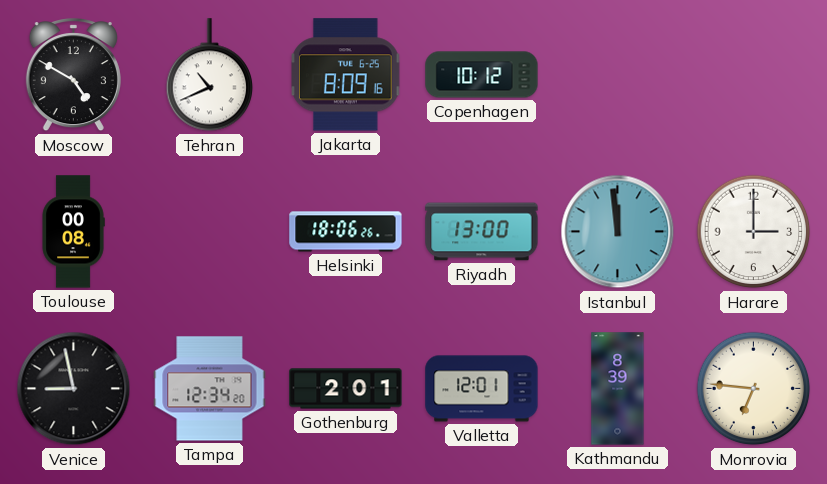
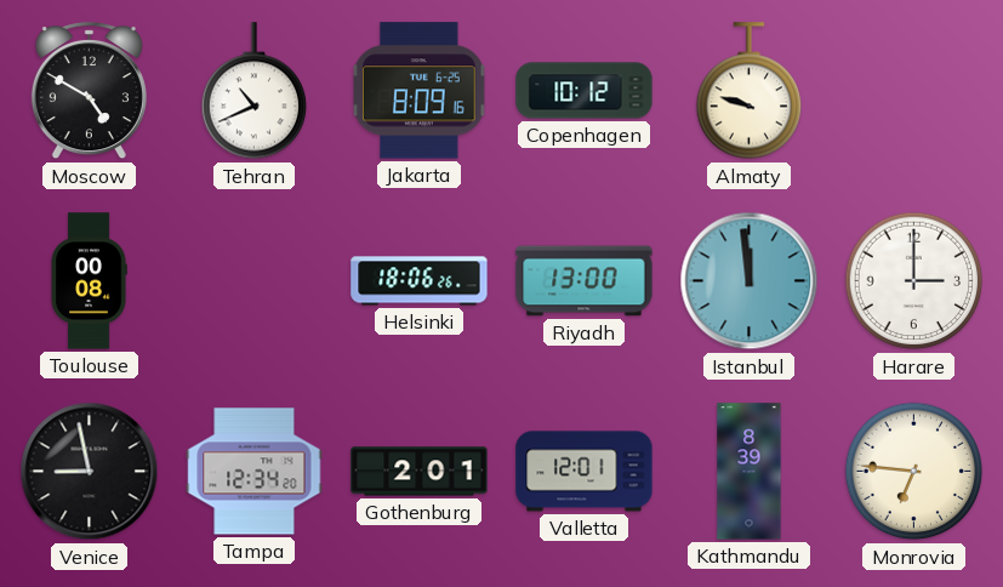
Almaty: none -> 9:48 (750, 91)
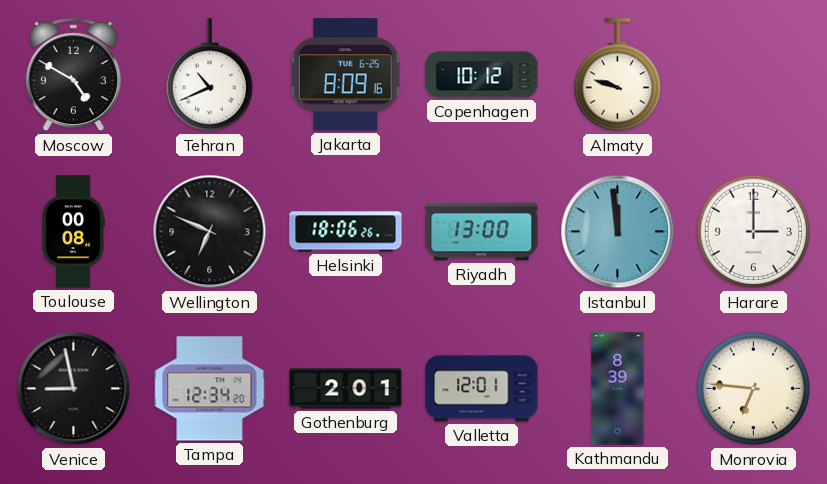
Wellington: none -> 6:49 (210, 232)
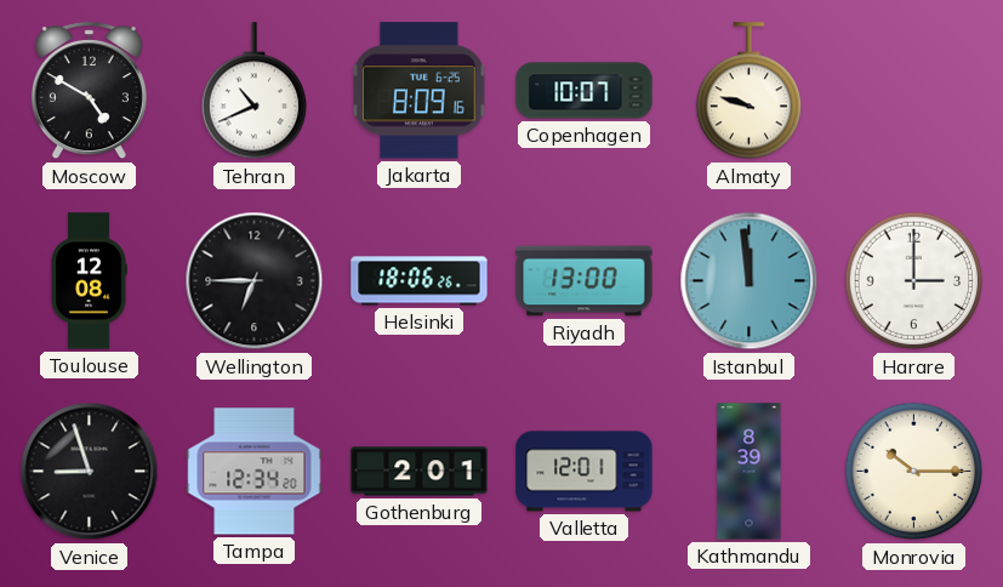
Copenhagen: 10:12 -> 10:07 (585, 91)
Toulouse: 00:08 -> 12:08 (89, 281)
Wellington: 6:49 -> 6:45 (255, 281)
Venice: 8:58 -> 8:57 (90, 472)
Monrovia: 6:46 -> 10:15 (914, 472)
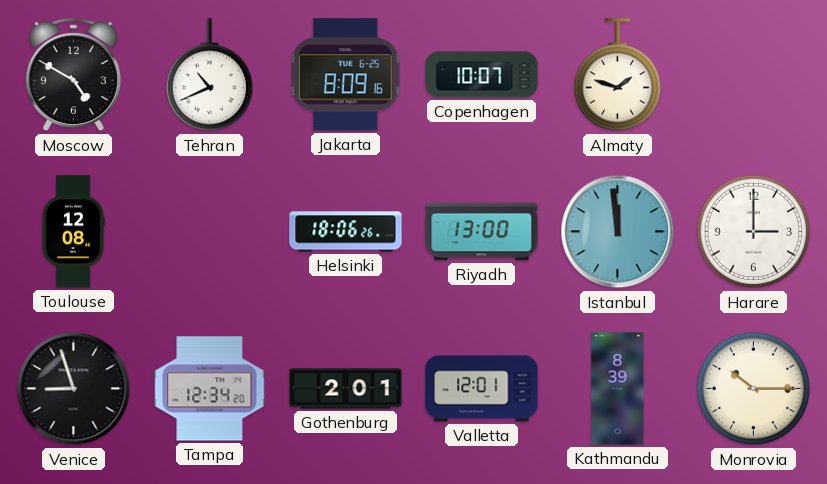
Almaty: 9:48 -> 1:48 (618, 75)
Wellington: 6:45 -> none (255, 281)
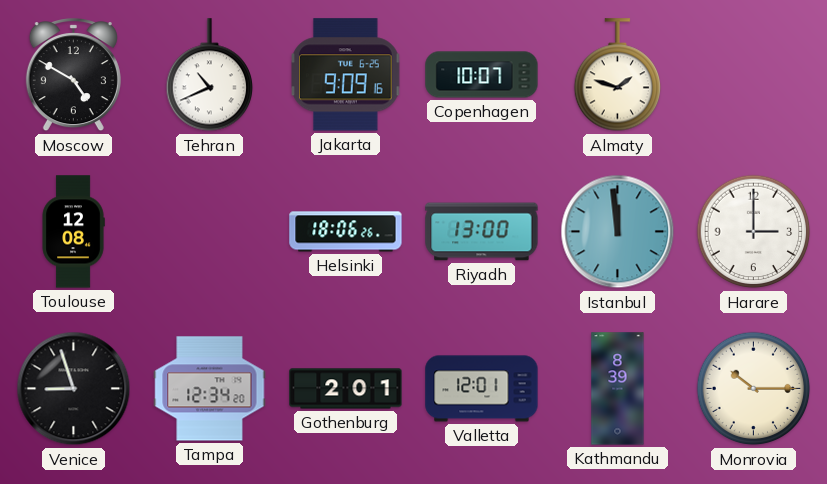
Jakarta: 8:09 -> 9:09 (346, 75)
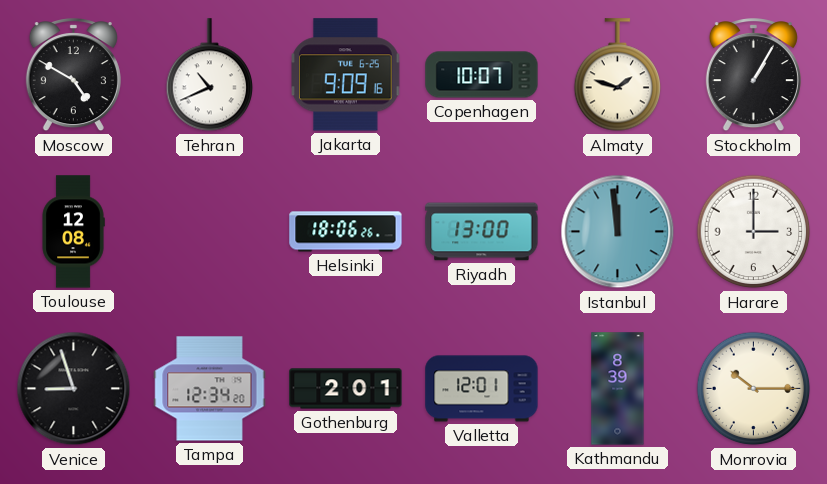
Stockholm: none -> 1:05 (753, 75)
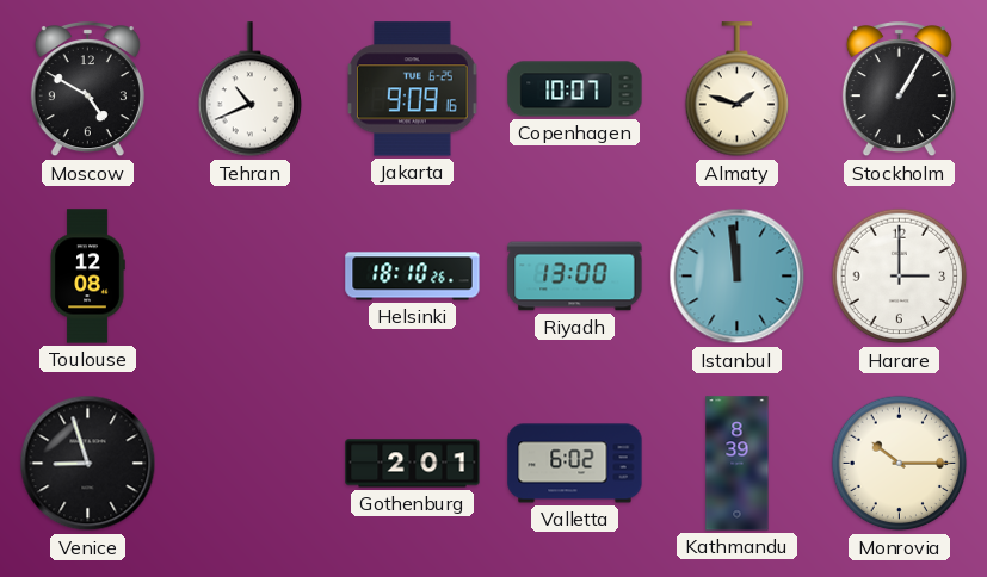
Helsinki: 18:06 -> 18:10 (413, 277)
Tampa: 12:34 -> none (210, 389)
Valletta: 12:01 -> 6:02 (575, 464)
